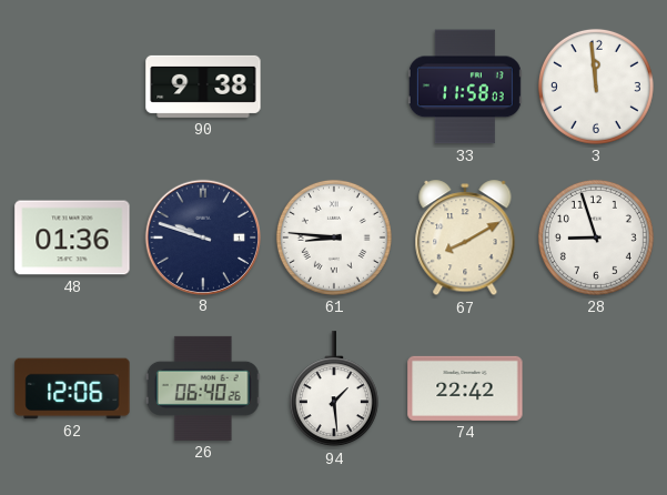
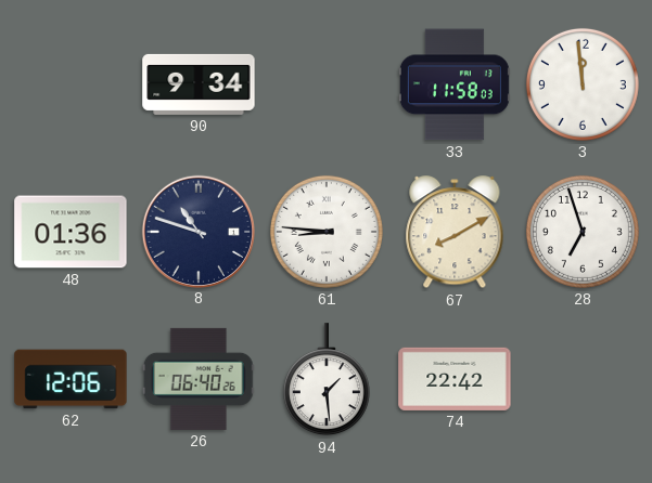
90: 9:38 -> 9:34 (199, 84)
8: 9:48 -> 10:48 (197, 231)
28: 8:57 -> 6:57 (583, 232)
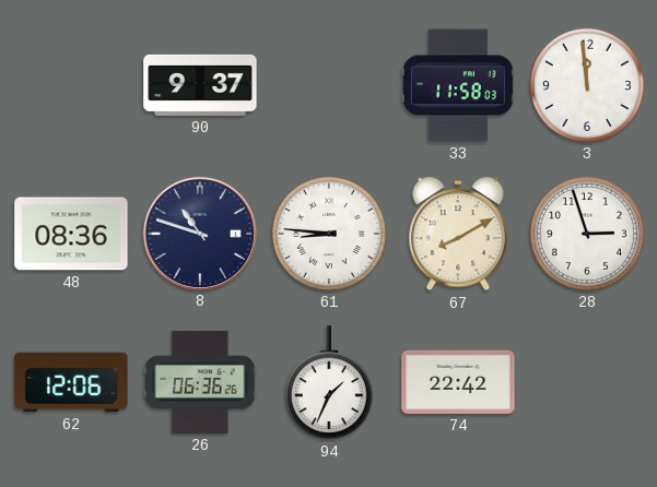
90: 9:34 -> 9:37 (200, 85)
48: 01:36 -> 08:36 (71, 234)
28: 6:57 -> 2:57 (587, 234)
26: 06:40 -> 06:36 (200, 382)
94: 1:29 -> 1:34 (329, 383)
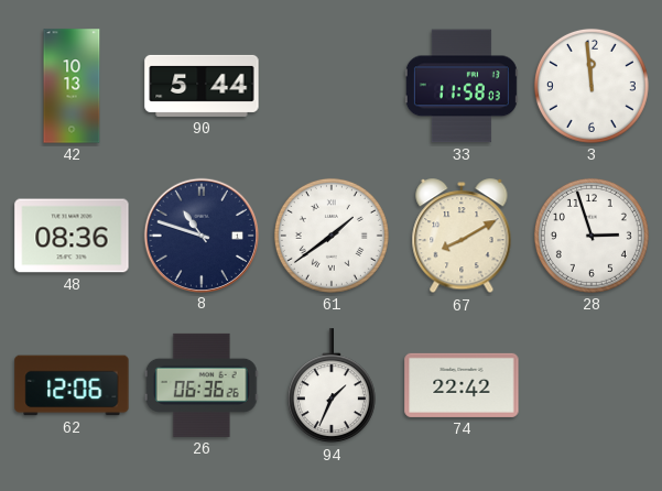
42: none -> 10:13 (72, 86)
90: 9:37 -> 5:44 (202, 86)
61: 8:46 -> 1:39 (332, 236)
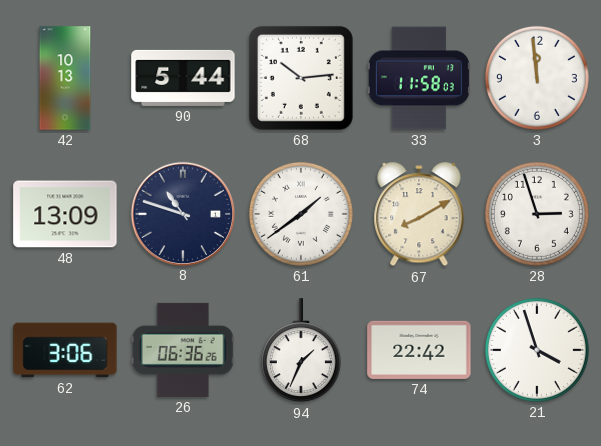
68: none -> 10:14 (301, 78)
48: 08:36 -> 13:09 (65, 214)
62: 12:06 -> 3:06 (65, 350)
21: none -> 3:57 (537, 350)
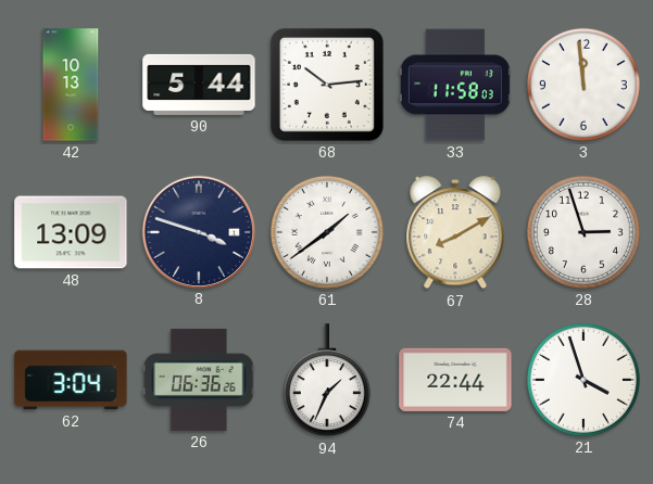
8: 10:48 -> 3:48 (198, 231)
62: 3:06 -> 3:04 (71, 380)
74: 22:42 -> 22:44 (455, 380)
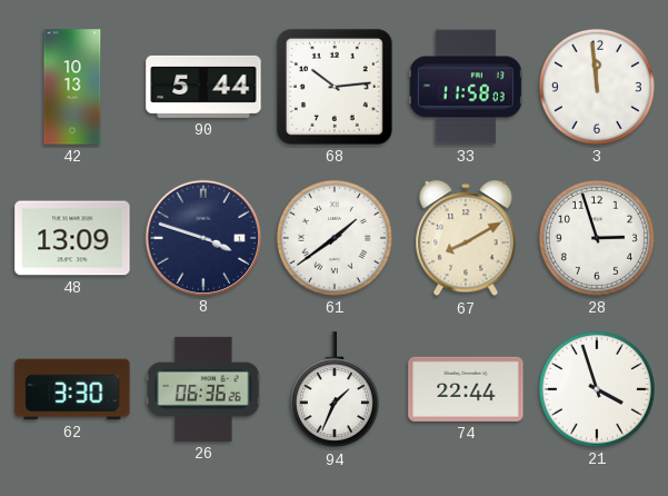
62: 3:04 -> 3:30 (72, 389)
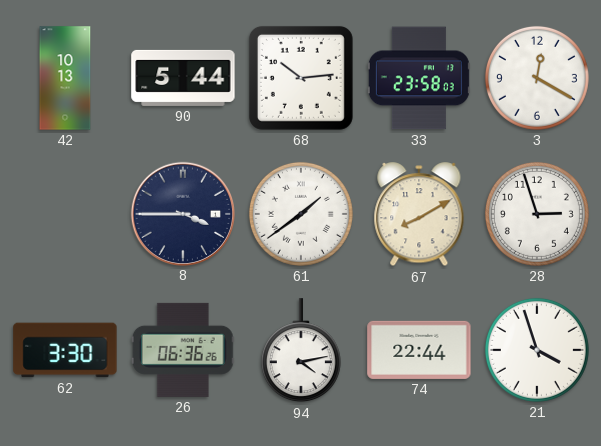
33: 11:58 -> 23:58 (419, 78)
3: 11:59 -> 12:20 (537, 78)
48: 13:09 -> none (72, 238)
8: 3:48 -> 3:45 (182, 213)
94: 1:34 -> 4:13 (301, 351)
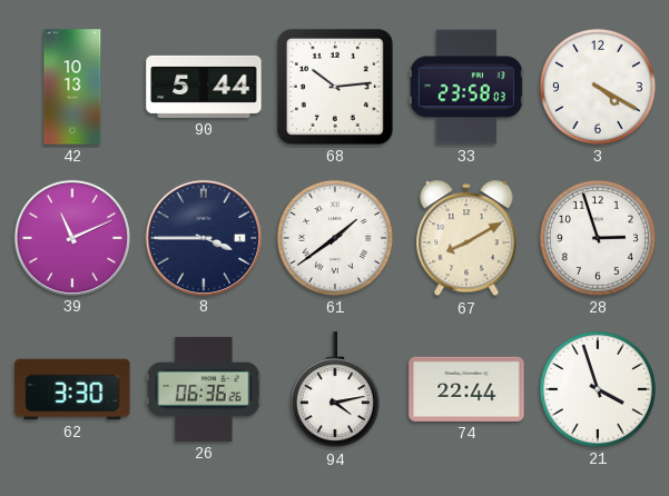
3: 12:20 -> 4:20 (598, 87)
39: none -> 11:11 (71, 237)
